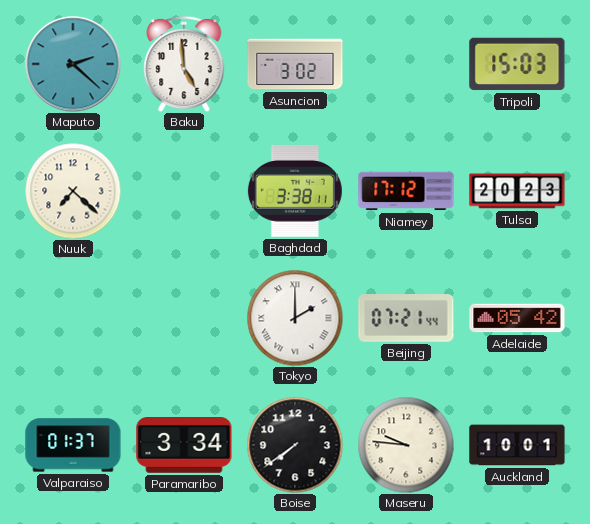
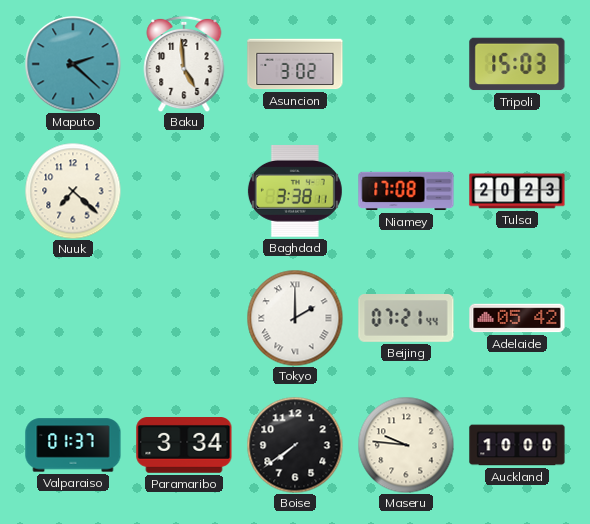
Niamey: 17:12 -> 17:08 (406, 191)
Auckland: 10:01 -> 10:00 (517, 445)
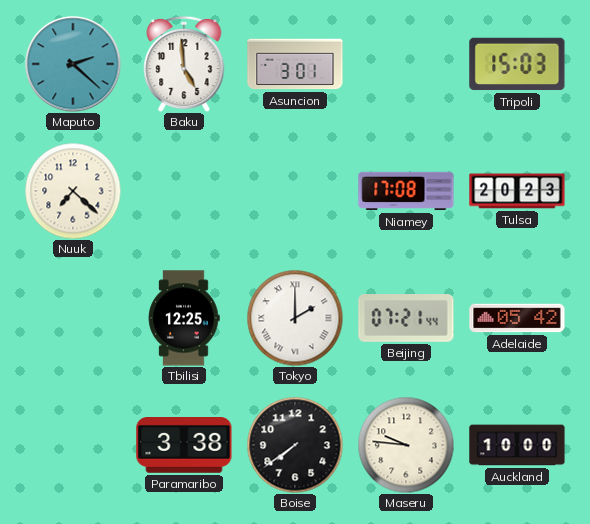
Asuncion: 3:02 -> 3:01 (295, 64)
Baghdad: 3:38 -> none (295, 191)
Tbilisi: none -> 12:25 (184, 318)
Valparaiso: 01:37 -> none (73, 445)
Paramaribo: 3:34 -> 3:38 (184, 446)
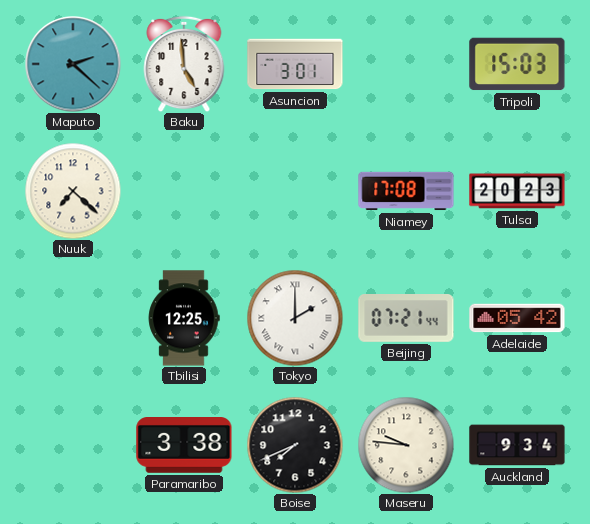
Boise: 7:39 -> 7:41 (295, 445)
Auckland: 10:00 -> 9:34 (517, 445)
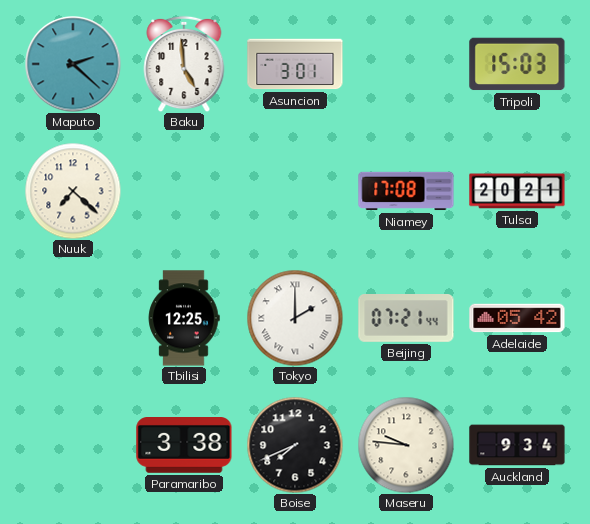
Tulsa: 20:23 -> 20:21 (517, 191)
